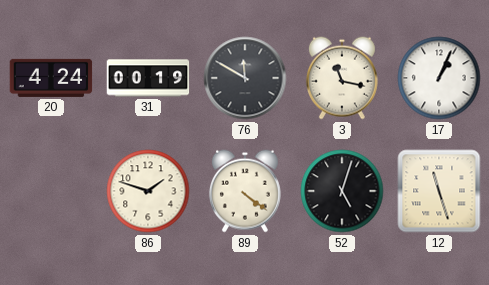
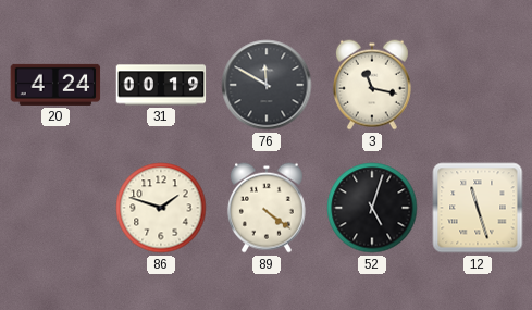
17: 1:04 -> none (439, 78)
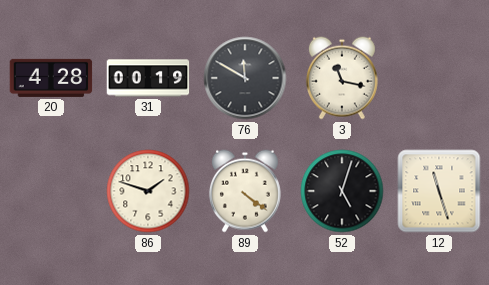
20: 4:24 -> 4:28 (51, 78)
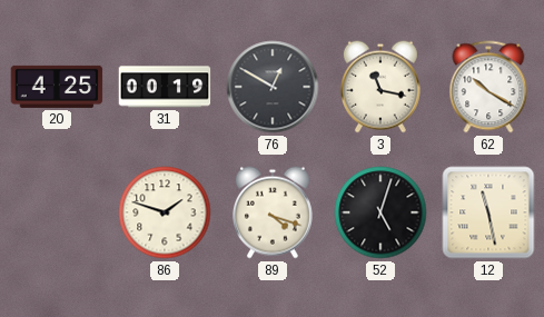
20: 4:28 -> 4:25 (57, 87)
76: 11:50 -> 12:50 (273, 87)
62: none -> 10:20 (488, 87)
89: 4:21 -> 4:18 (273, 212)
12: 11:27 -> 11:28 (488, 212)
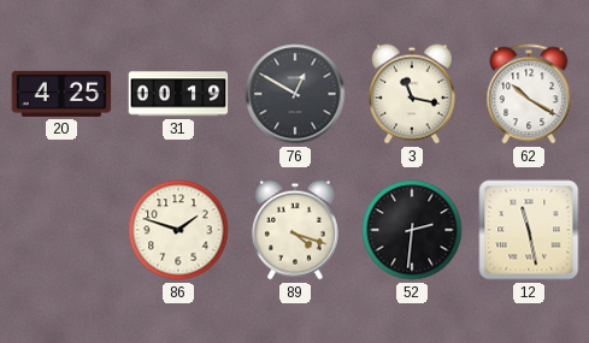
52: 5:03 -> 2:31 (412, 230)
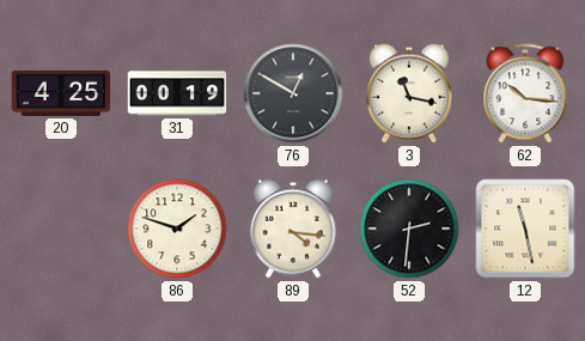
62: 10:20 -> 10:16 (525, 93)
89: 4:18 -> 4:16 (293, 229)
